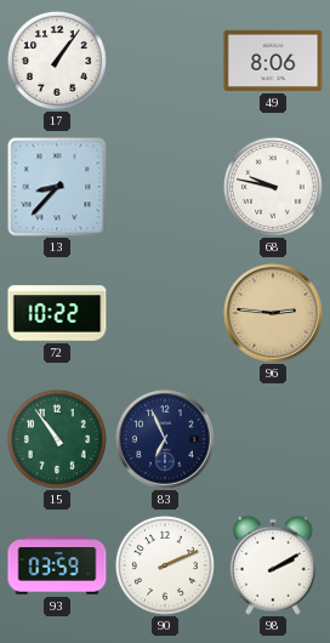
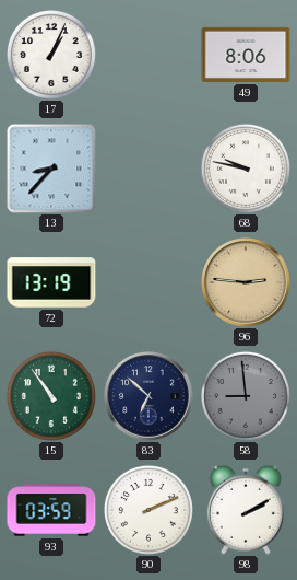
17: 1:06 -> 1:04 (51, 55)
72: 10:22 -> 13:19 (51, 282)
83: 6:56 -> 6:52 (148, 396)
58: none -> 8:59 (246, 396)
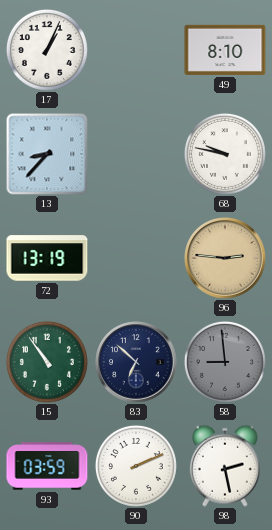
49: 8:06 -> 8:10 (225, 50)
98: 2:10 -> 2:28 (225, 466)
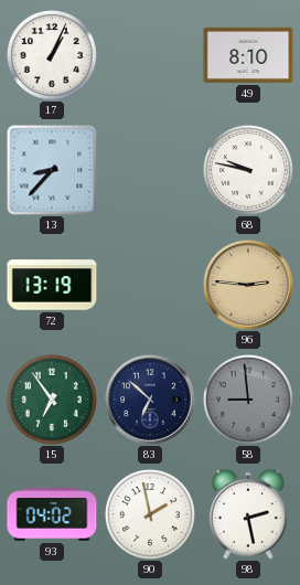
15: 10:54 -> 6:54 (52, 400)
93: 03:59 -> 04:02 (52, 514)
90: 2:11 -> 1:58 (150, 514)
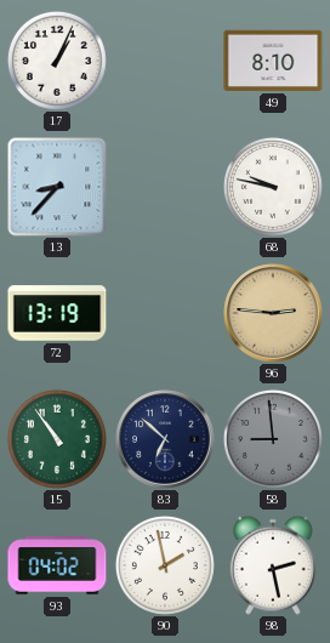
15: 6:54 -> 10:54 (57, 439)
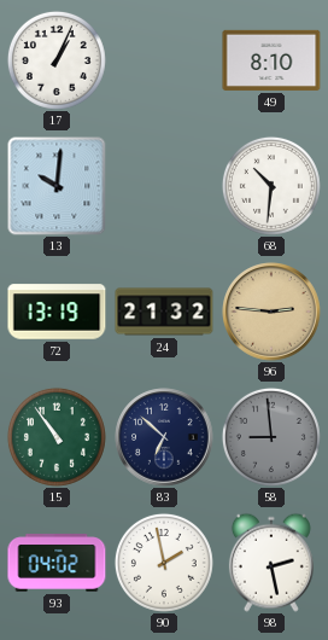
13: 8:37 -> 10:01 (57, 186)
68: 9:47 -> 10:31 (271, 186)
24: none -> 21:32 (164, 312)
